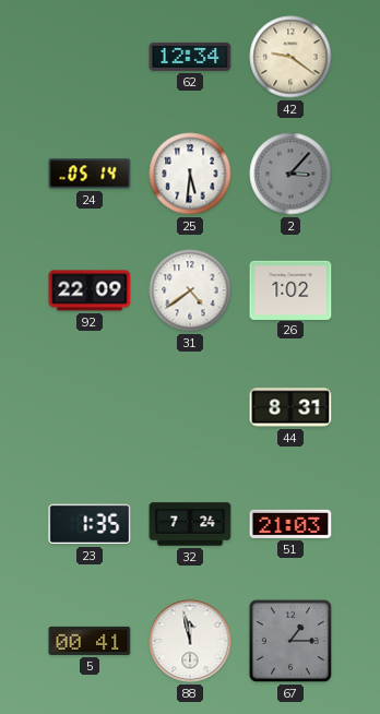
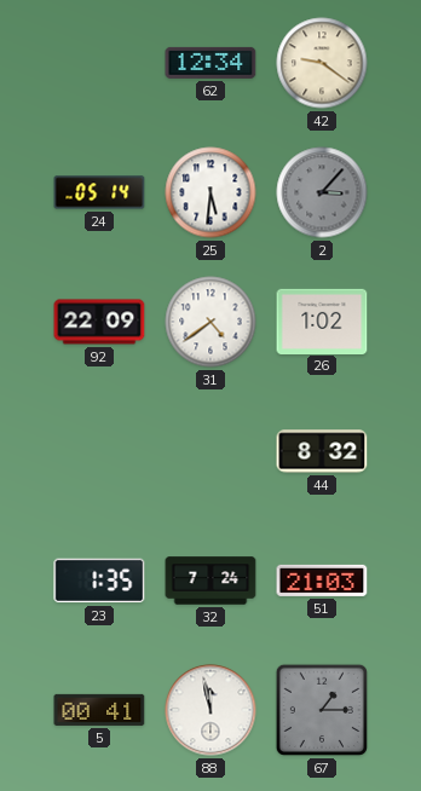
44: 8:31 -> 8:32 (322, 451)
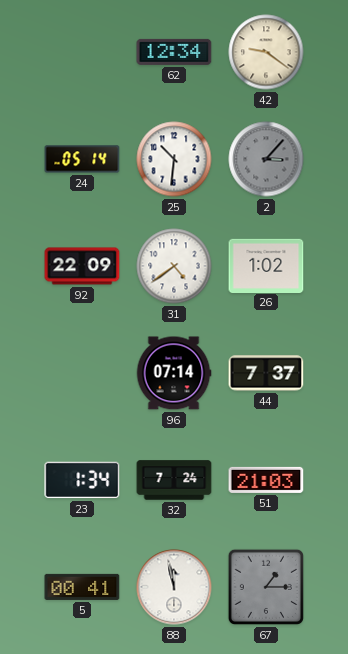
25: 5:31 -> 10:31 (174, 159)
96: none -> 07:14 (174, 373)
44: 8:32 -> 7:37 (266, 373)
23: 1:35 -> 1:34 (82, 480)
